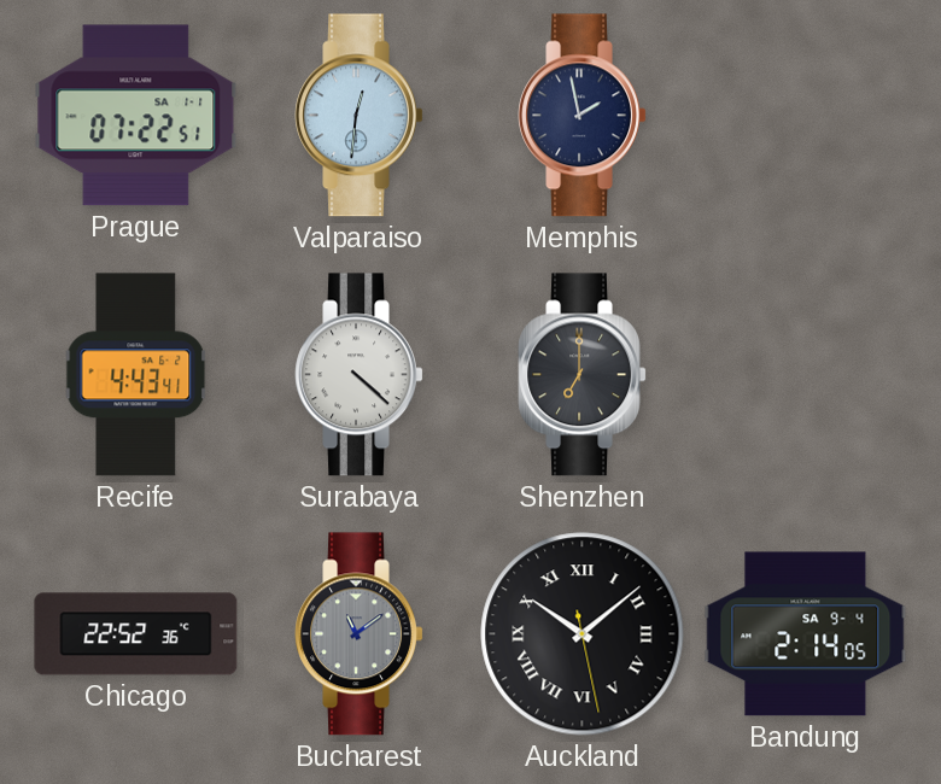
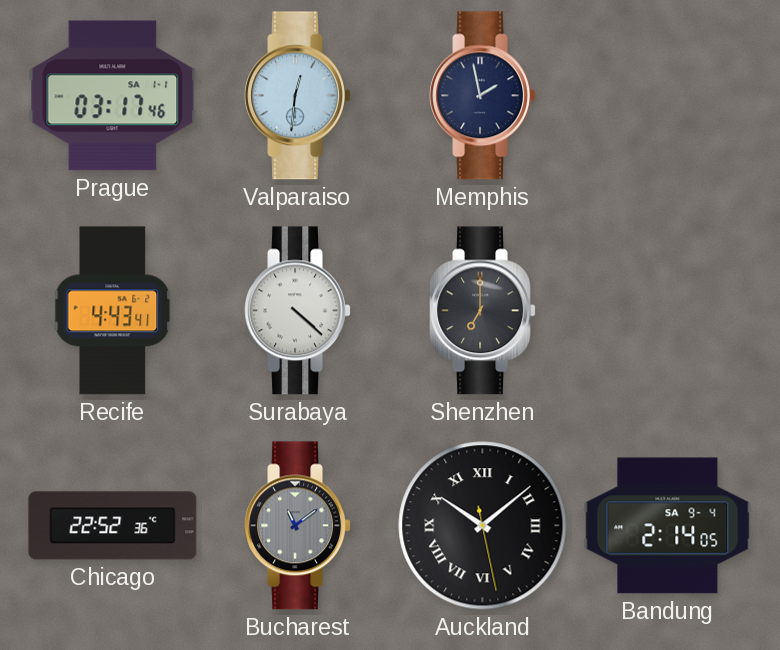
Prague: 07:22 -> 03:17 (113, 96)
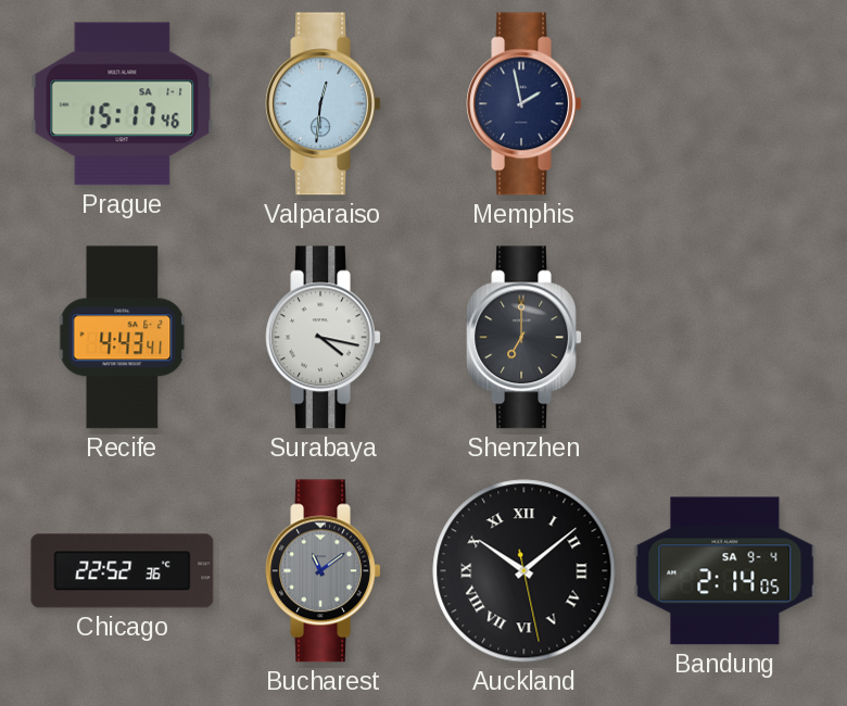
Prague: 03:17 -> 15:17 (123, 104)
Surabaya: 4:22 -> 4:17 (323, 338)
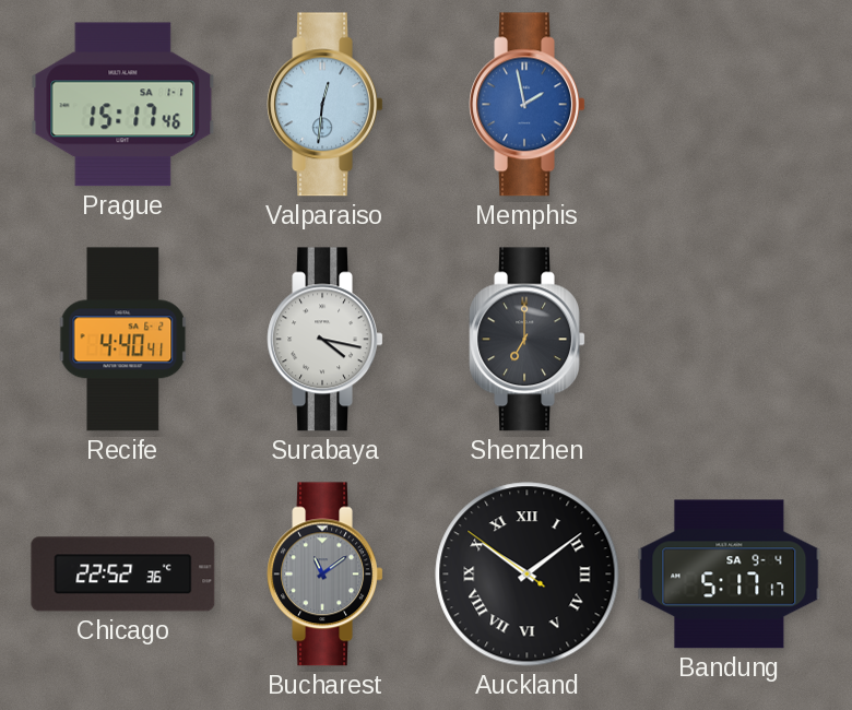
Memphis dial: navy -> blue (526, 105)
Recife: 4:43 -> 4:40 (123, 340)
Auckland: 10:08:28 -> 10:08:51 (528, 575)
Bandung: 2:14 -> 5:17 (730, 575)
